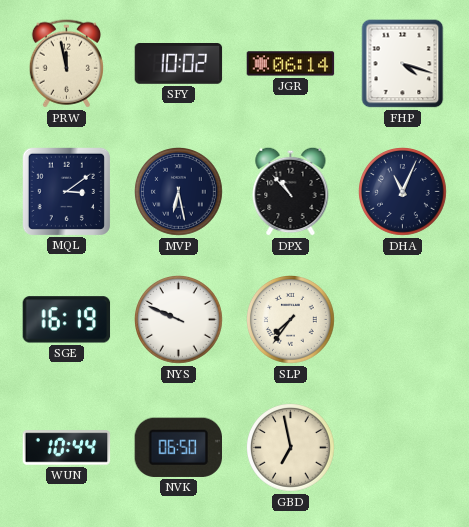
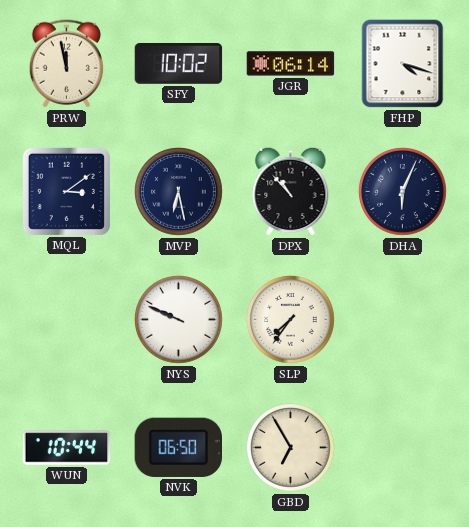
DHA: 11:04 -> 6:04 (403, 192)
SGE: 16:19 -> none (67, 320)
GBD: 6:58 -> 6:55 (291, 448)
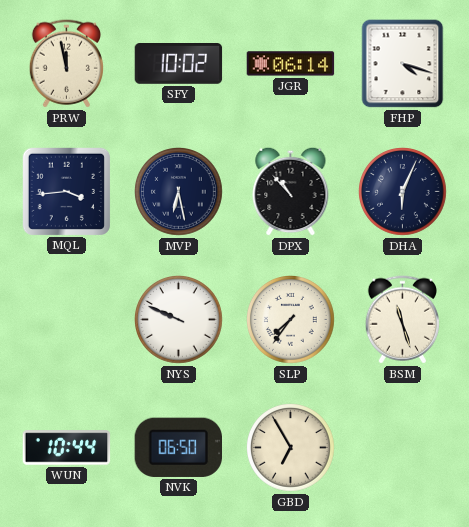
MQL: 3:09 -> 3:44 (66, 191)
BSM: none -> 11:27 (402, 320)
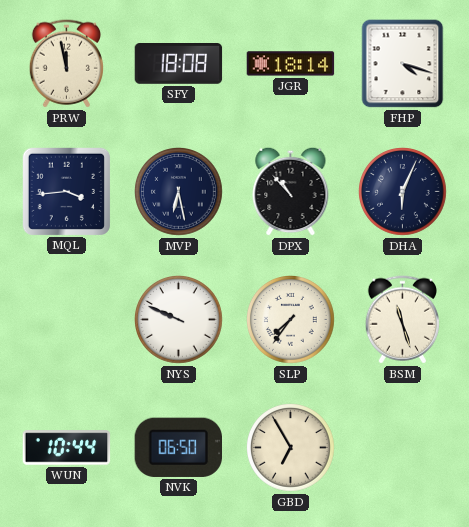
SFY: 10:02 -> 18:08 (179, 64)
JGR: 06:14 -> 18:14 (291, 64)
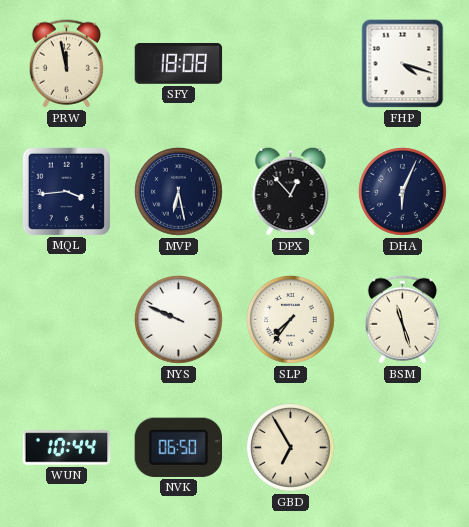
JGR: 18:14 -> none (291, 64)
DPX: 10:53 -> 12:53 (291, 191)
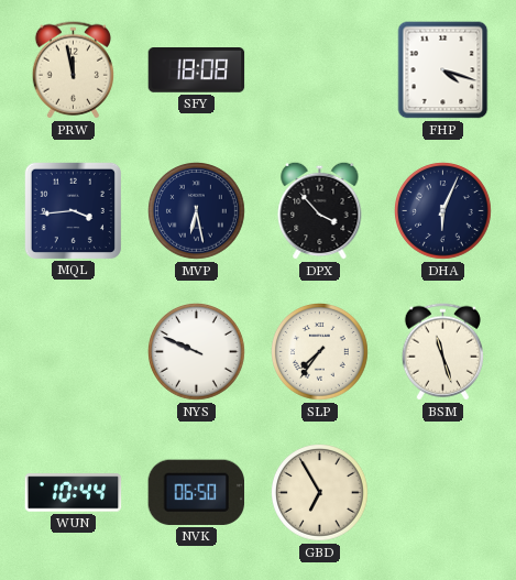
DPX: 12:53 -> 3:53 (320, 210)
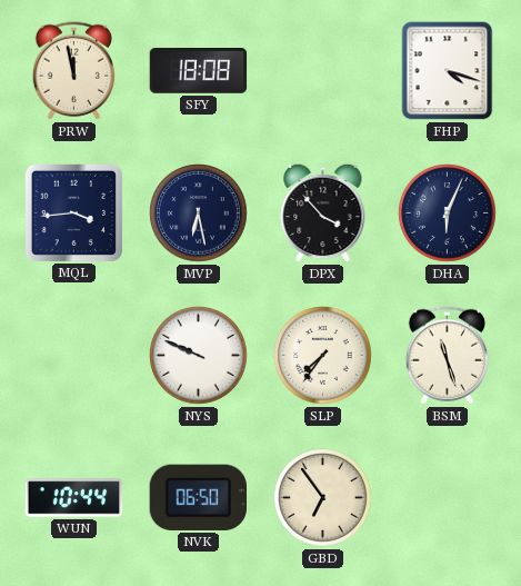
GBD: 6:55 -> 6:54 (323, 498)
